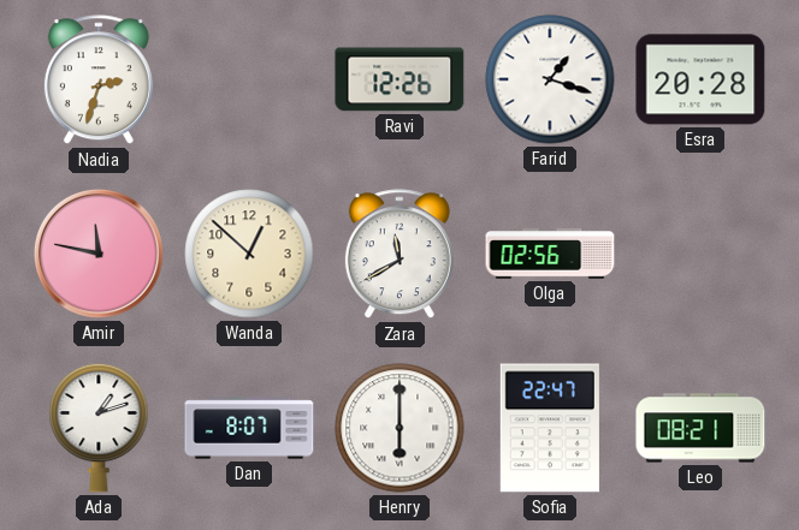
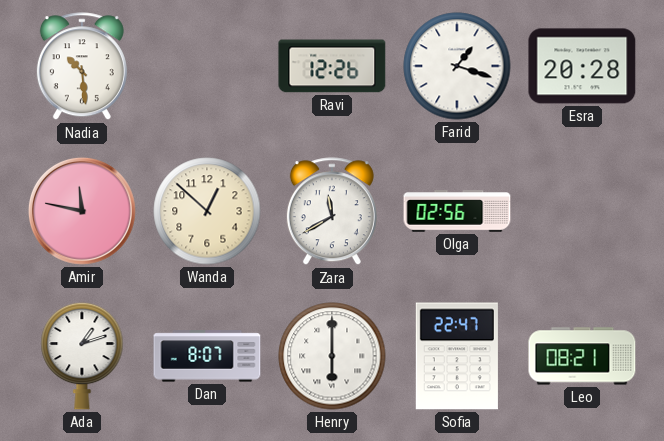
Nadia: 2:33 -> 10:29 (82, 67)
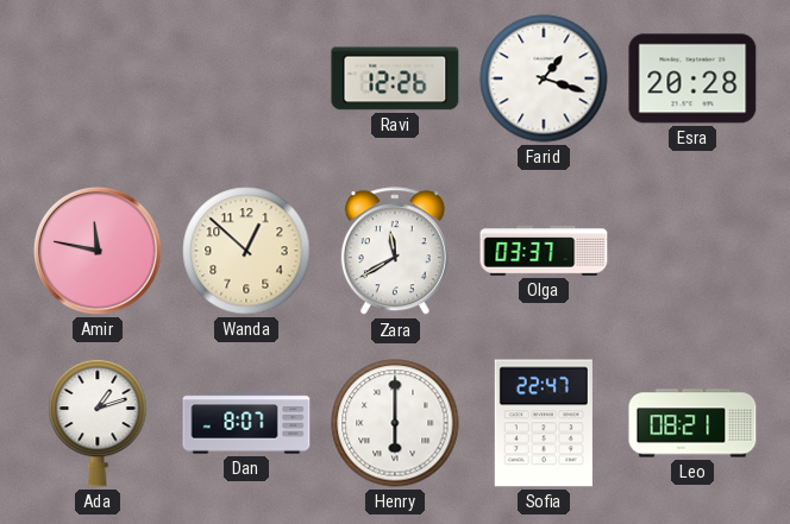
Nadia: 10:29 -> none (82, 67)
Olga: 02:56 -> 03:37 (544, 251)
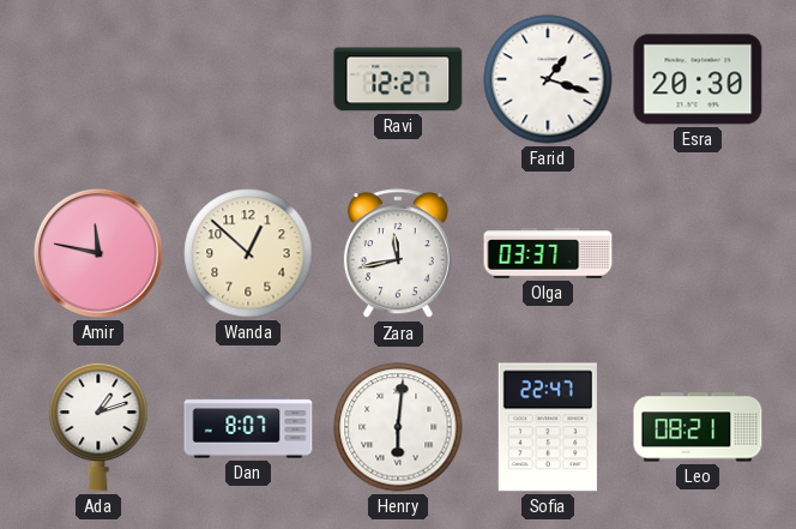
Ravi: 12:26 -> 12:27 (398, 79)
Esra: 20:28 -> 20:30 (698, 79)
Zara: 11:40 -> 11:43 (398, 254)
Henry: 6:00 -> 6:01 (398, 427)
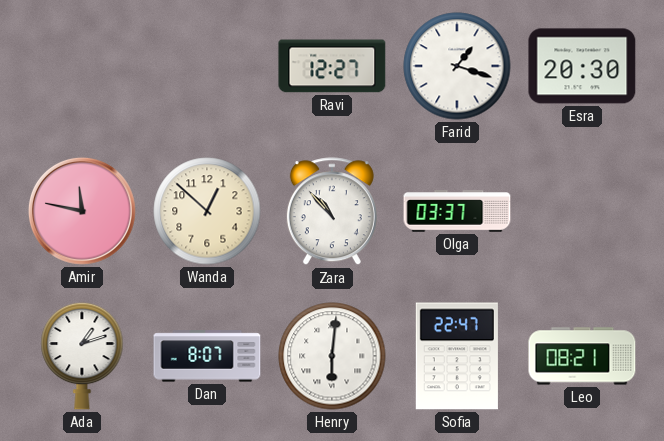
Zara: 11:43 -> 10:53 (332, 212)
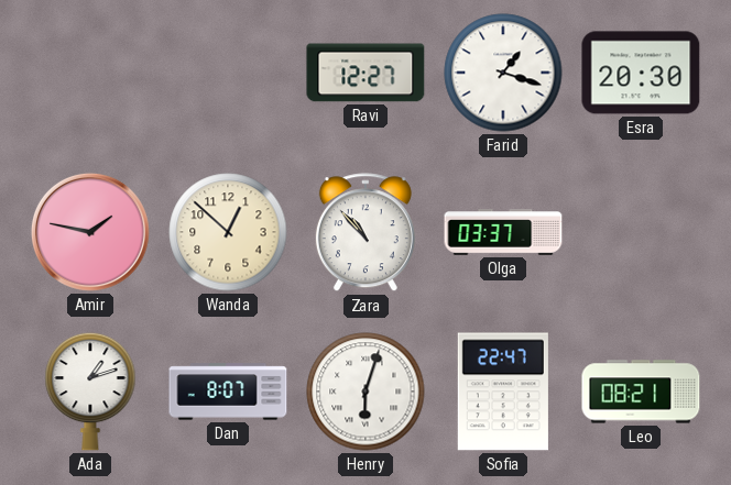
Amir: 11:47 -> 1:47 (90, 232)
Henry: 6:01 -> 6:03 (365, 392)
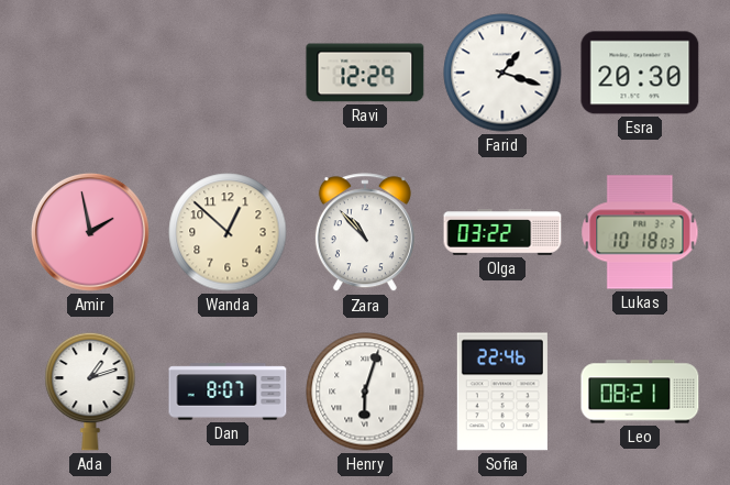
Ravi: 12:27 -> 12:29 (365, 73)
Amir: 1:47 -> 1:58 (90, 232)
Olga: 03:37 -> 03:22 (502, 232)
Lukas: none -> 10:18 (640, 232)
Sofia: 22:47 -> 22:46 (502, 392)
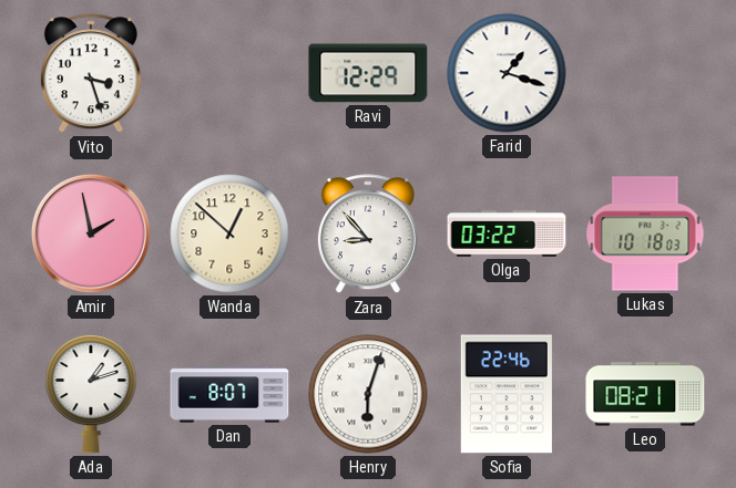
Vito: none -> 3:27 (91, 74)
Esra: 20:30 -> none (640, 73)
Zara: 10:53 -> 8:53 (368, 235)
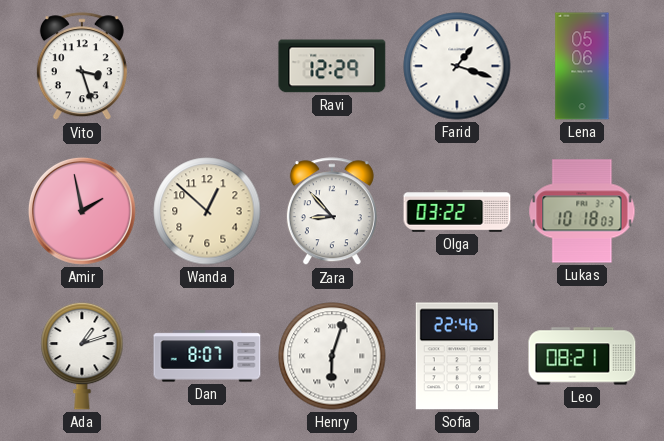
Lena: none -> 05:06 (582, 66)
